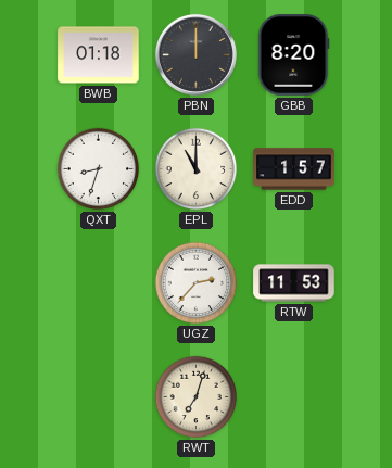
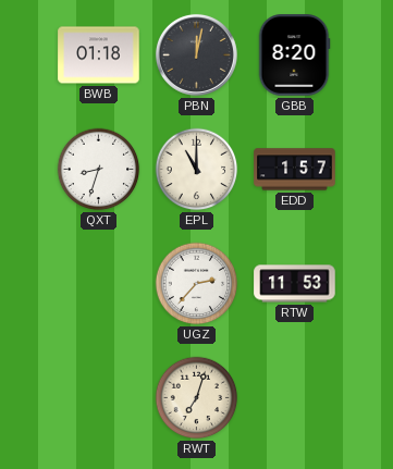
PBN: 12:00 -> 12:02 (196, 54)
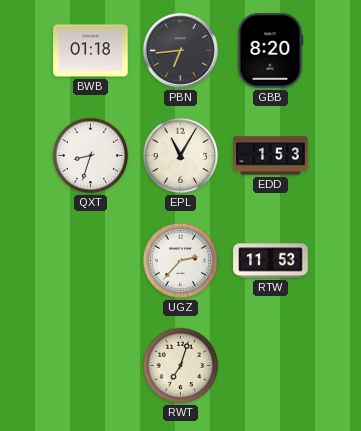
PBN: 12:02 -> 6:44 (180, 50)
EPL: 11:00 -> 11:05 (181, 156)
EDD: 1:57 -> 1:53 (271, 156)
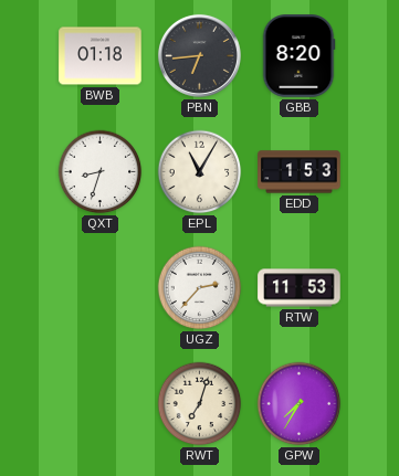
GPW: none -> 7:35 (300, 404)
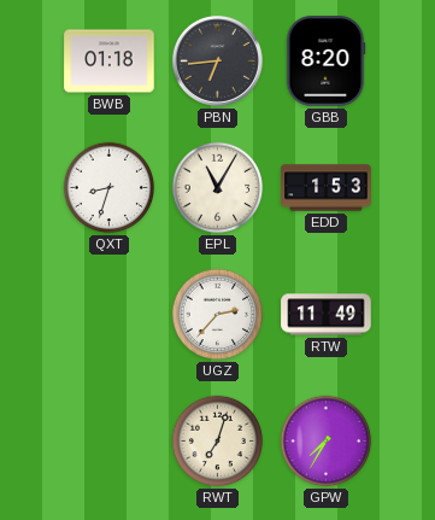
RTW: 11:53 -> 11:49 (327, 315)
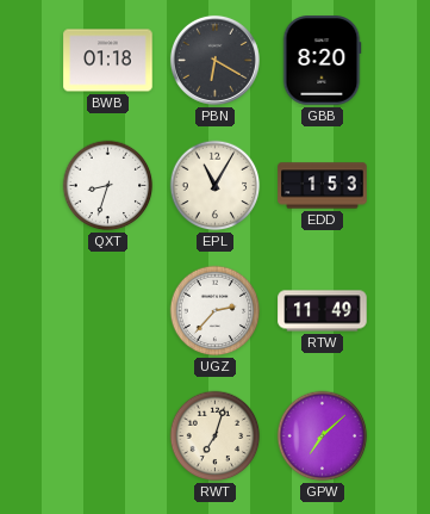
PBN: 6:44 -> 6:20 (214, 60)
GPW: 7:35 -> 7:08 (323, 436)
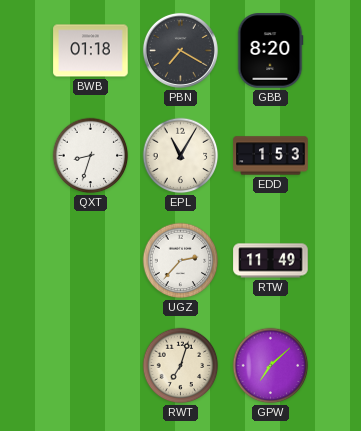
PBN: 6:20 -> 7:20 (180, 50)
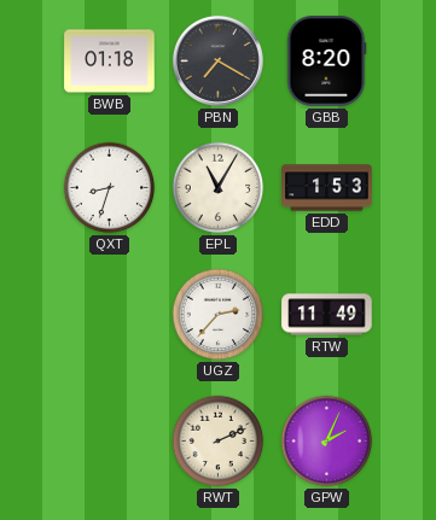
RWT: 7:03 -> 2:11 (219, 442)
GPW: 7:08 -> 2:04 (327, 442)
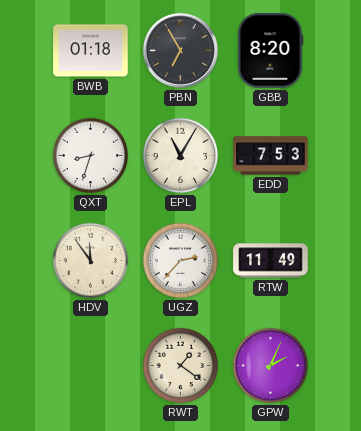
PBN: 7:20 -> 6:55 (180, 50)
EDD: 1:53 -> 7:53 (271, 156)
HDV: none -> 11:54 (91, 261)
RWT: 2:11 -> 1:21 (181, 366)
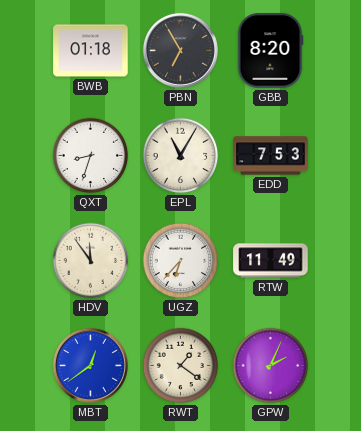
UGZ: 2:37 -> 6:37 (181, 261)
MBT: none -> 12:39 (90, 365)
